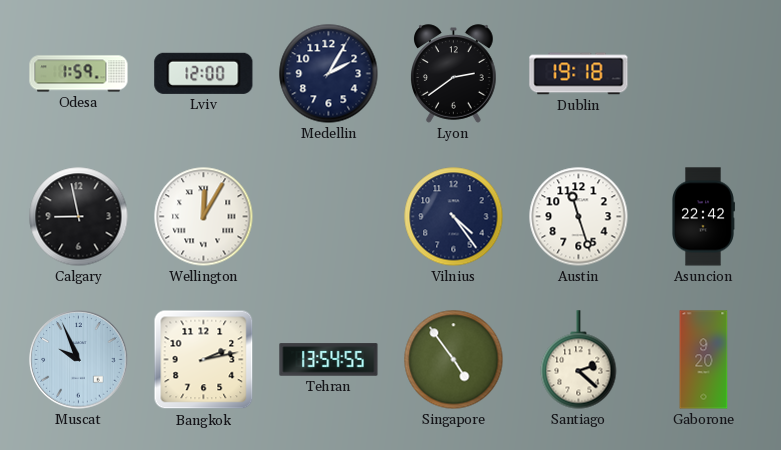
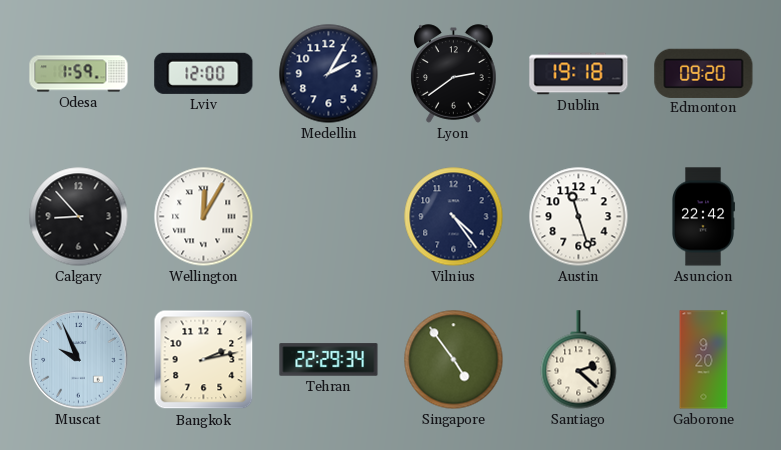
Edmonton: none -> 09:20 (704, 73)
Calgary: 8:58 -> 8:53 (79, 217)
Tehran: 13:54 -> 22:29 (329, 360)
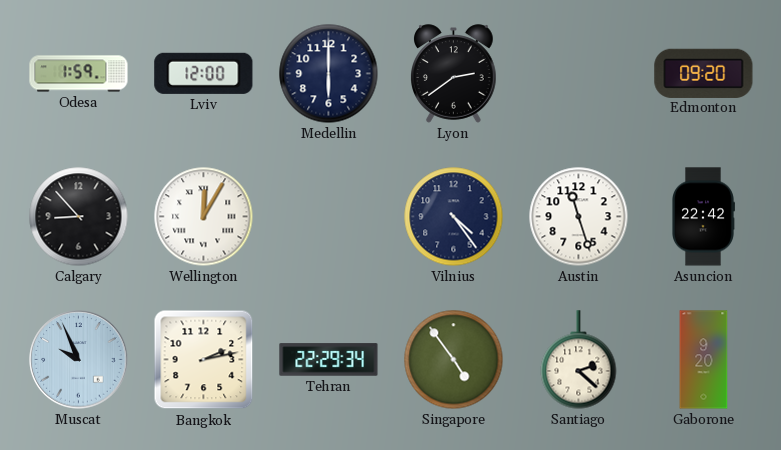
Medellin: 2:05 -> 6:00 (329, 74)
Dublin: 19:18 -> none (579, 74)
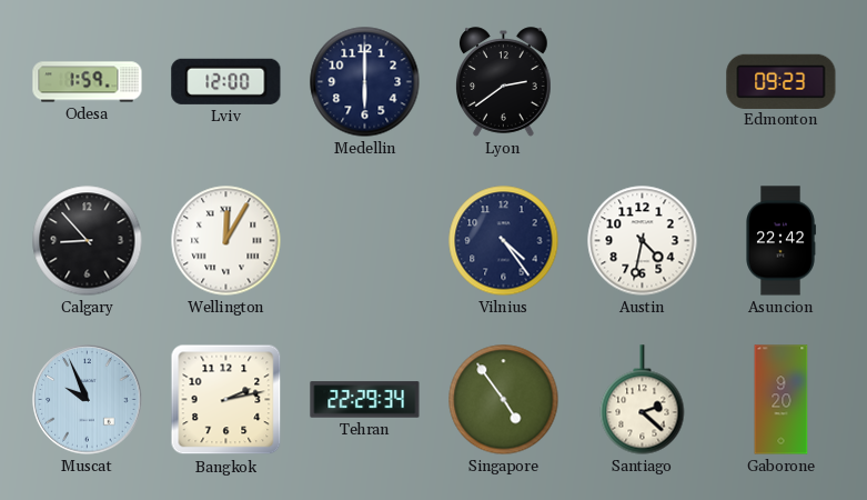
Edmonton: 09:20 -> 09:23 (782, 81)
Austin: 11:27 -> 4:32 (643, 241)
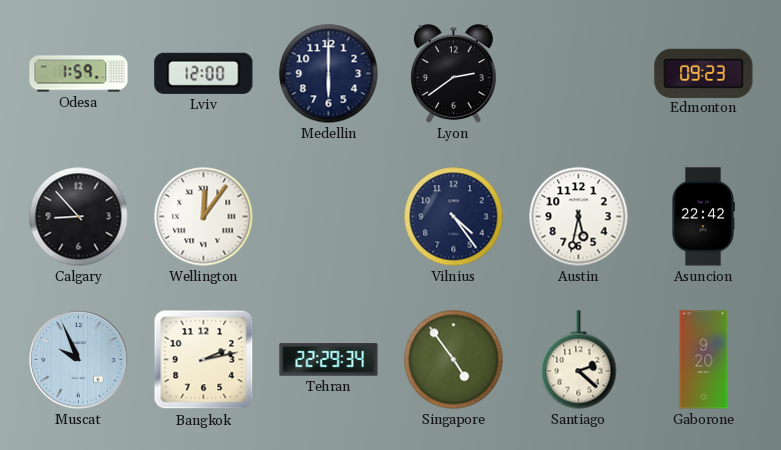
Wellington: 12:05 -> 12:06 (204, 217)
Austin: 4:32 -> 5:32 (579, 217)
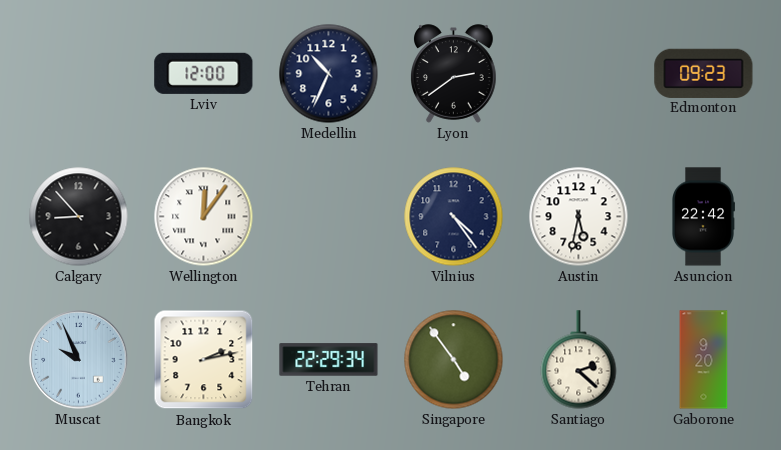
Odesa: 1:59 -> none (79, 74)
Medellin: 6:00 -> 10:34 (329, 74)
